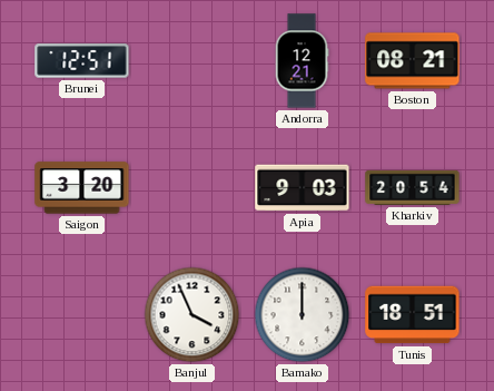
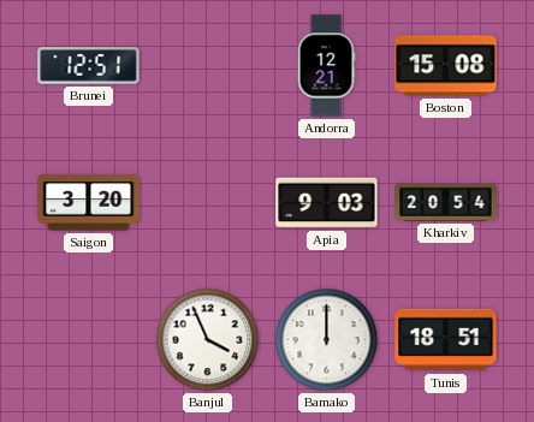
Boston: 08:21 -> 15:08 (446, 66)
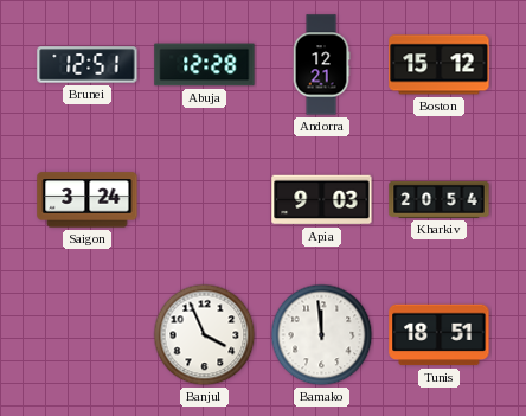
Abuja: none -> 12:28 (205, 65)
Boston: 15:08 -> 15:12 (440, 65)
Saigon: 3:20 -> 3:24 (88, 200)
Bamako: 12:00 -> 11:59 (322, 335)
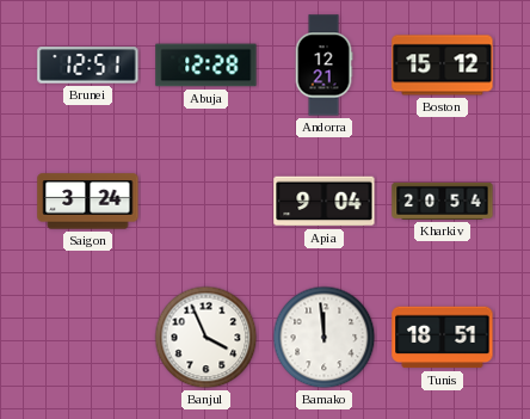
Apia: 9:03 -> 9:04 (325, 202)
